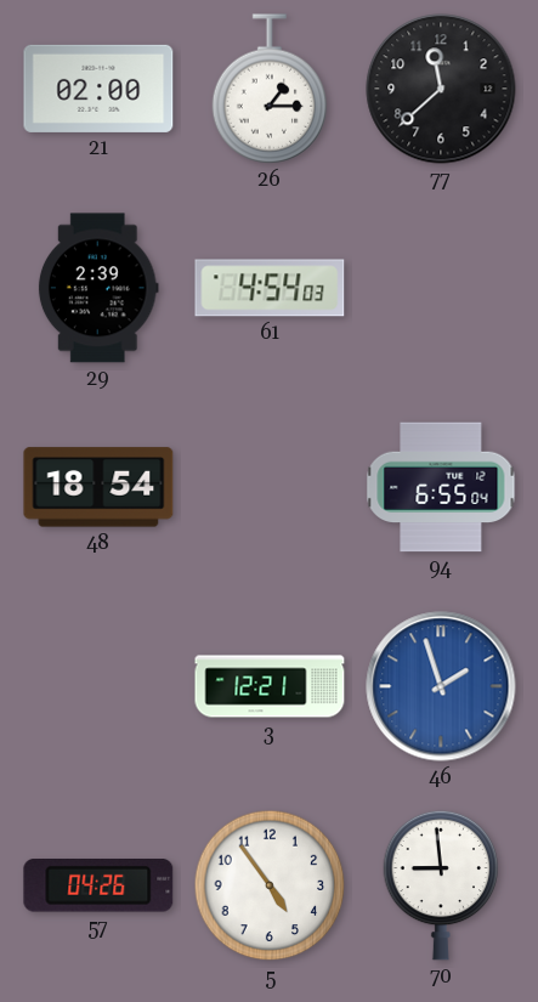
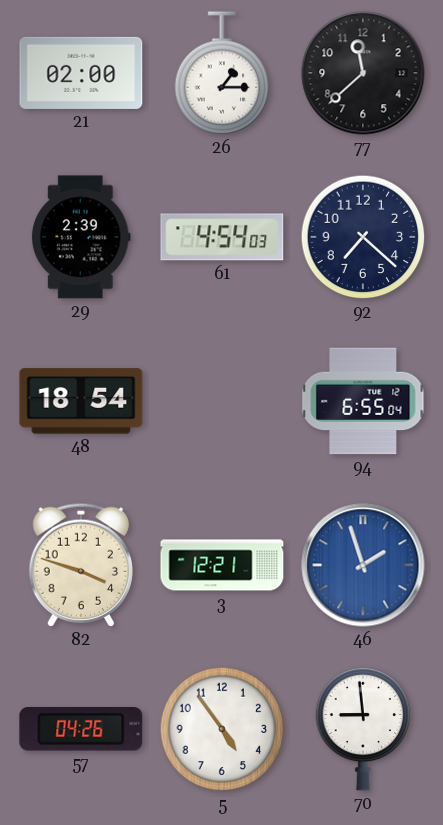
92: none -> 7:22 (363, 237)
82: none -> 3:48 (80, 565)
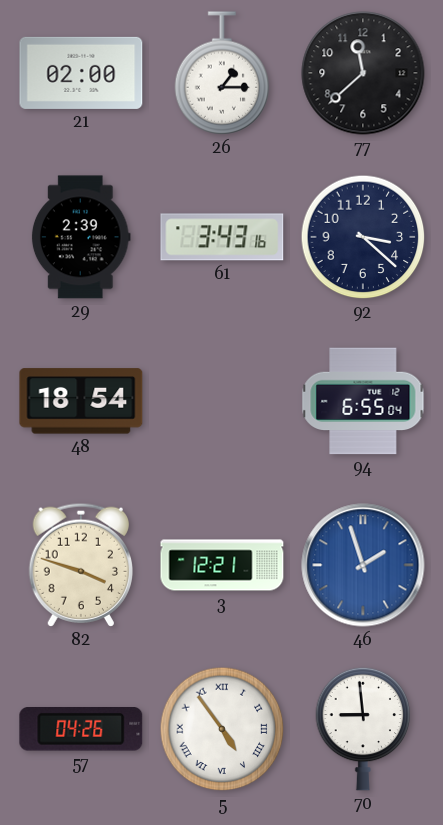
61: 4:54 -> 3:43 (222, 237)
92: 7:22 -> 3:22 (363, 237)
5 numerals: Arabic -> Roman (222, 729)
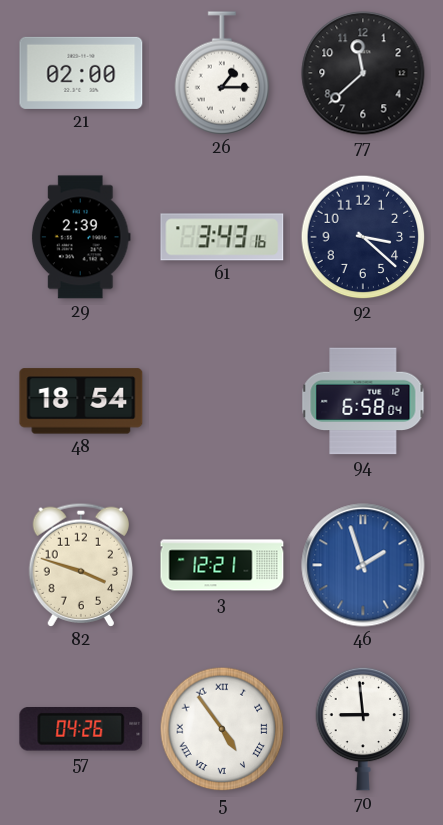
94: 6:55 -> 6:58 (363, 401)
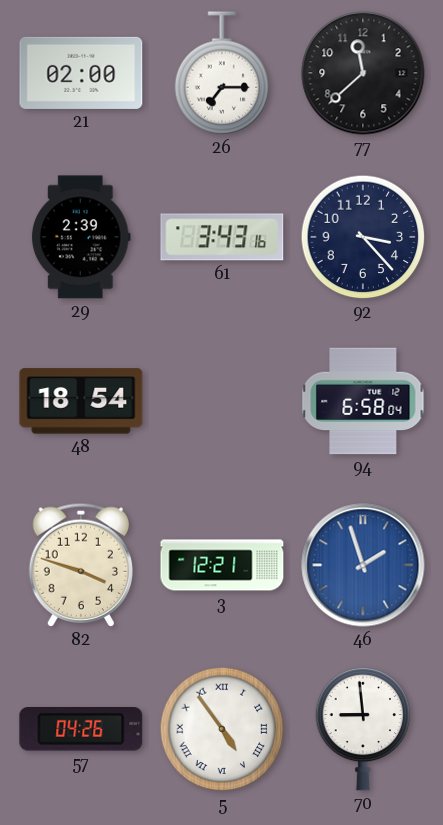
26: 1:15 -> 7:15 (222, 73)
92: 3:22 -> 3:23 (363, 237)
